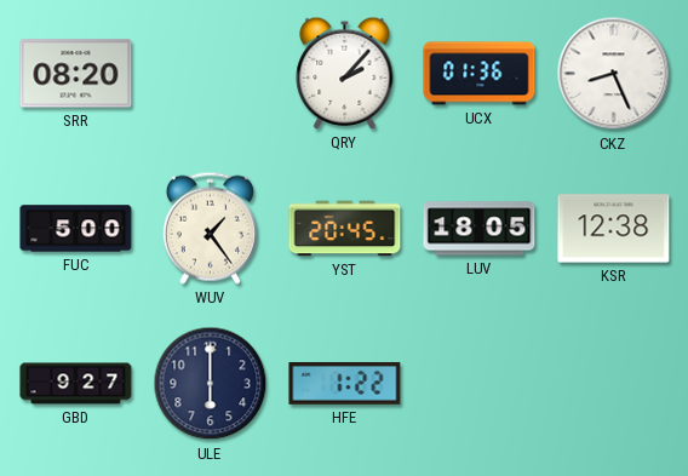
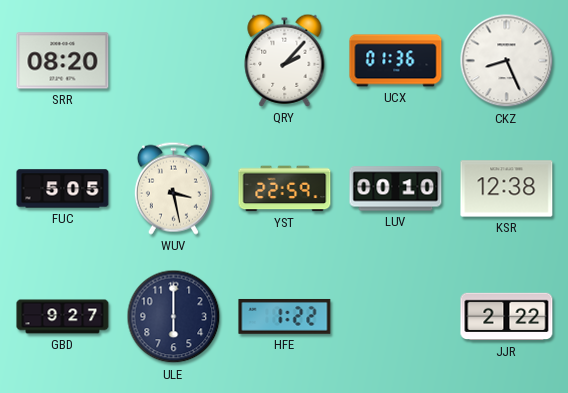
FUC: 5:00 -> 5:05 (63, 189)
WUV: 1:24 -> 3:28 (173, 188)
YST: 20:45 -> 22:59 (285, 189)
LUV: 18:05 -> 00:10 (396, 189)
JJR: none -> 2:22 (507, 317)
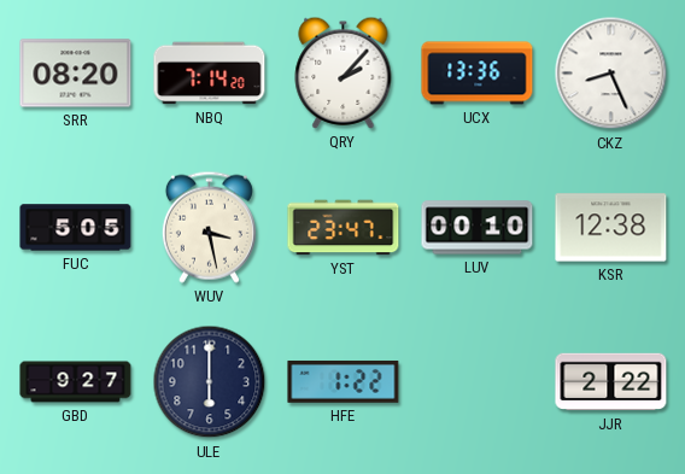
NBQ: none -> 7:14 (210, 74)
UCX: 01:36 -> 13:36 (478, 74)
YST: 22:59 -> 23:47 (344, 228)
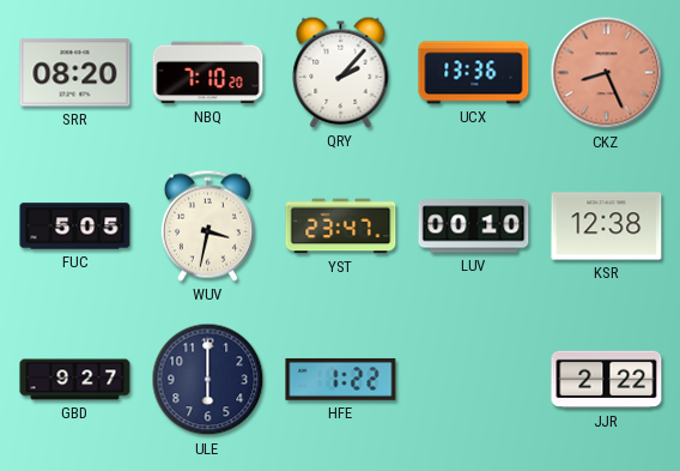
NBQ: 7:14 -> 7:10 (208, 73)
CKZ dial: white -> salmon (607, 73)
WUV: 3:28 -> 3:32 (207, 225)
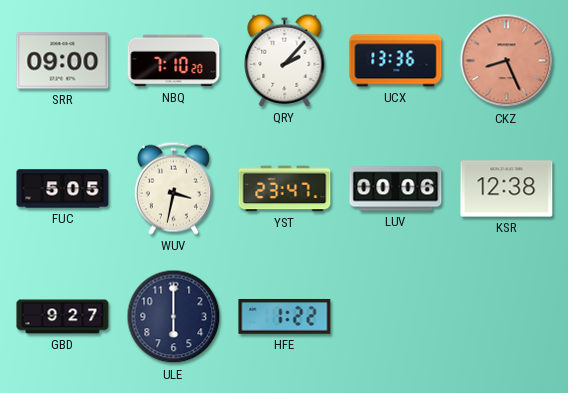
SRR: 08:20 -> 09:00 (63, 61)
LUV: 00:10 -> 00:06 (396, 189)
JJR: 2:22 -> none (607, 380)
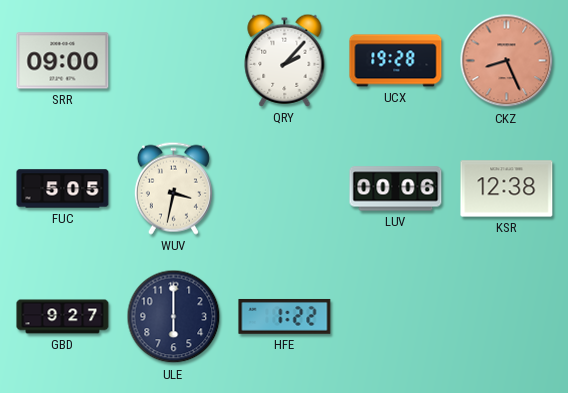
NBQ: 7:10 -> none (174, 61)
UCX: 13:36 -> 19:28 (396, 61)
YST: 23:47 -> none (285, 189)
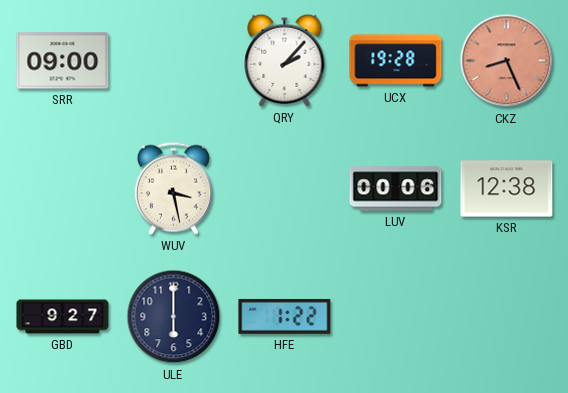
FUC: 5:05 -> none (63, 189)
WUV: 3:32 -> 3:28 (173, 188)
